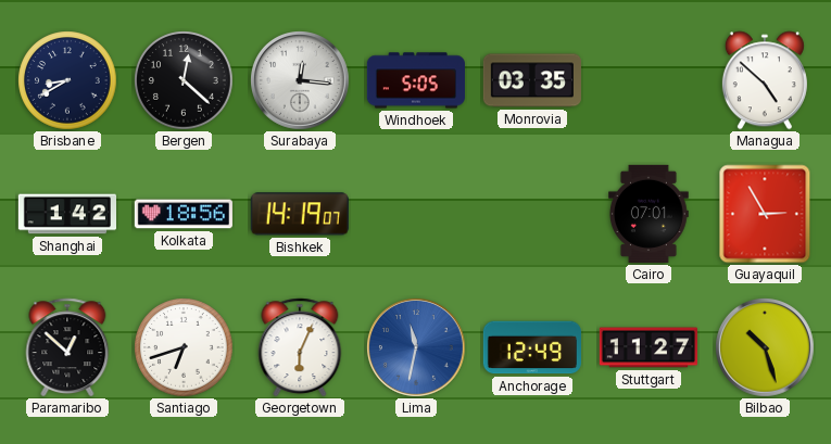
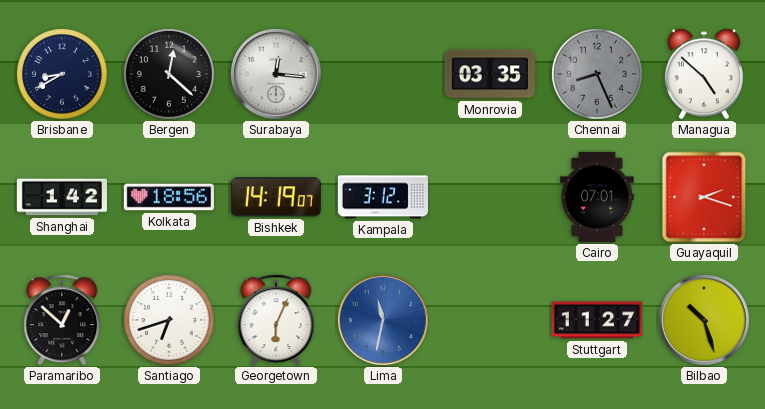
Windhoek: 5:05 -> none (416, 80)
Chennai: none -> 8:26 (597, 74)
Kampala: none -> 3:12 (383, 197)
Guayaquil: 2:55 -> 2:18 (704, 197)
Anchorage: 12:49 -> none (532, 347)
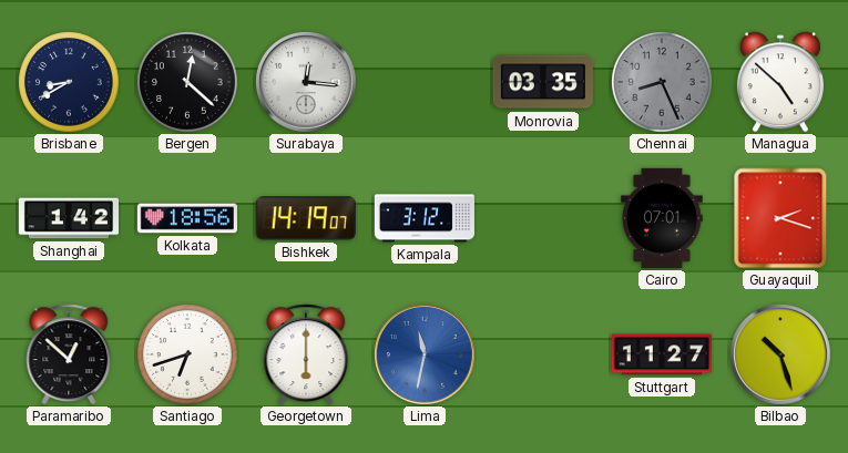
Georgetown: 6:04 -> 6:00 (306, 354)
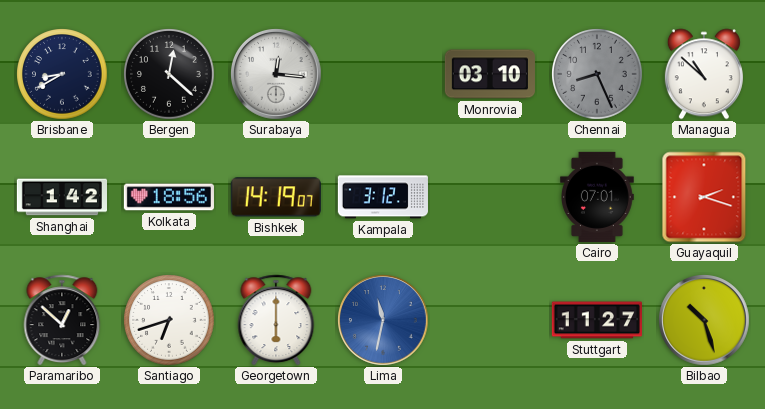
Monrovia: 03:35 -> 03:10 (490, 74)
Managua: 4:52 -> 10:52 (704, 74)
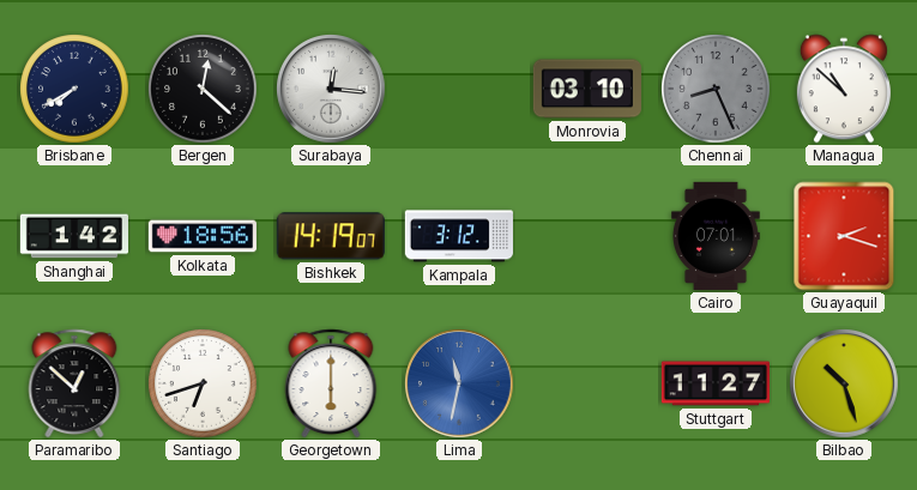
Brisbane: 8:40 -> 7:40 (74, 89)
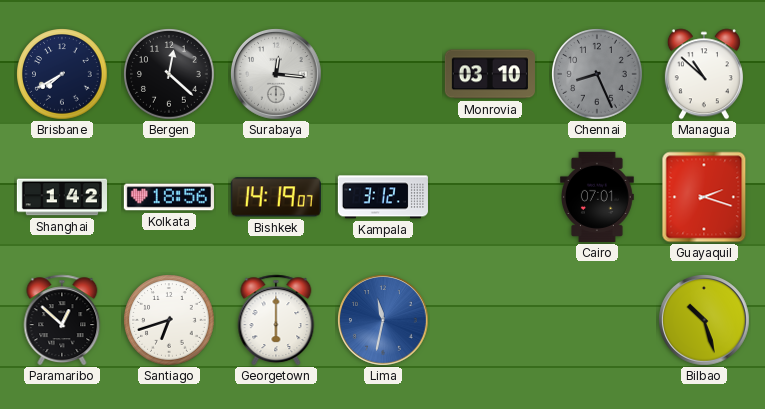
Stuttgart: 11:27 -> none (716, 383)
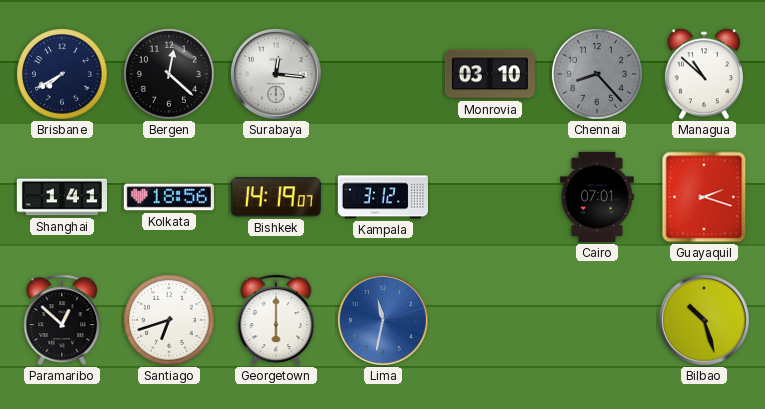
Chennai: 8:26 -> 8:23 (597, 74)
Shanghai: 1:42 -> 1:41 (61, 197)
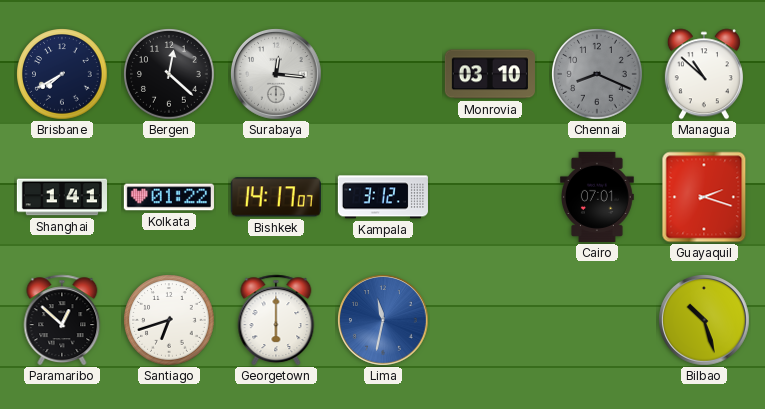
Chennai: 8:23 -> 8:19 (597, 74)
Kolkata: 18:56 -> 01:22 (169, 197)
Bishkek: 14:19 -> 14:17 (276, 197)
